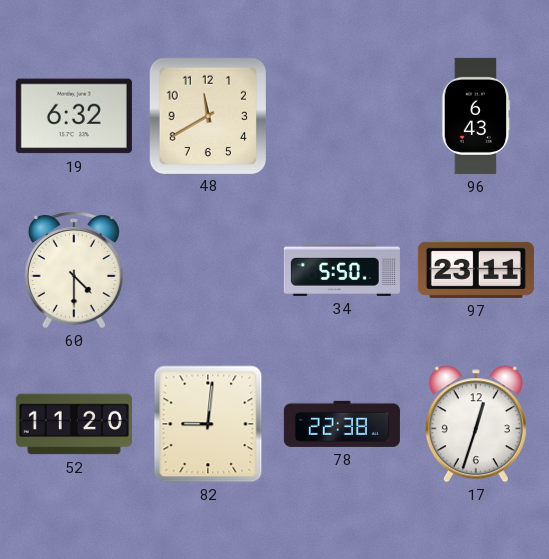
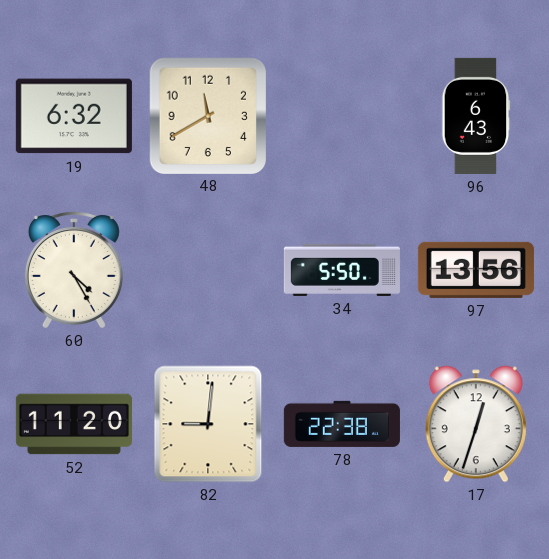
60: 4:30 -> 4:25 (74, 270)
97: 23:11 -> 13:56 (476, 270)
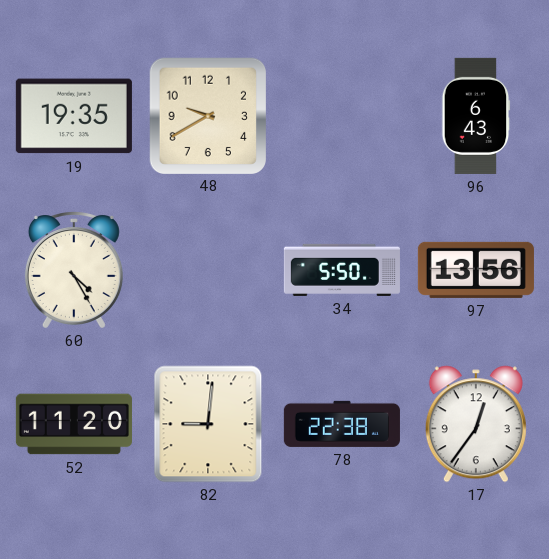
19: 6:32 -> 19:35 (74, 116)
48: 11:40 -> 9:40 (207, 115)
17: 12:33 -> 12:36 (476, 424)
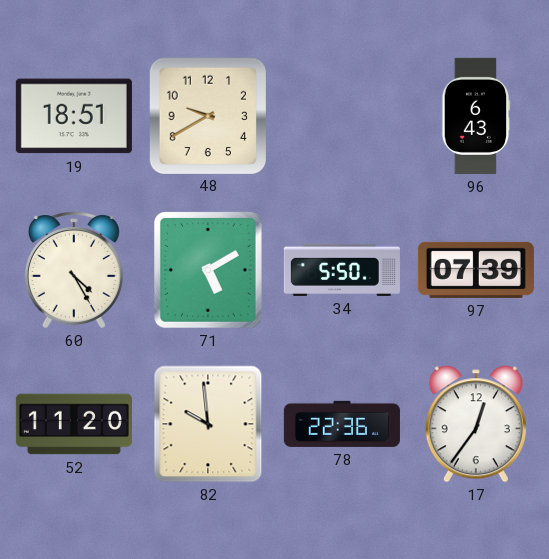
19: 19:35 -> 18:51 (74, 116)
71: none -> 5:10 (208, 270)
97: 13:56 -> 07:39 (476, 270)
82: 9:01 -> 9:59 (208, 424)
78: 22:38 -> 22:36 (342, 424)
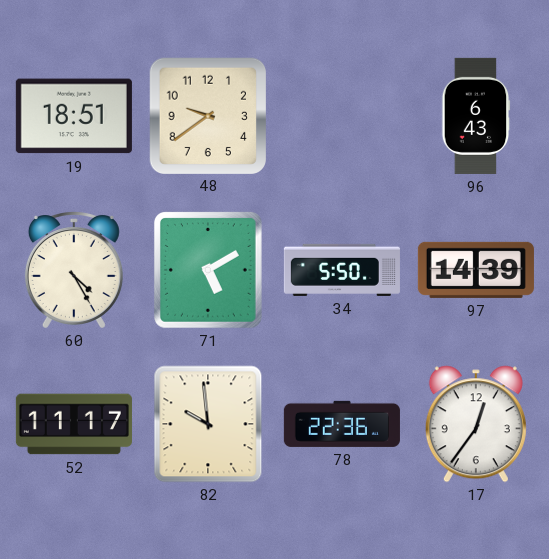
48: 9:40 -> 9:39 (207, 115)
97: 07:39 -> 14:39 (476, 270)
52: 11:20 -> 11:17 (74, 424)
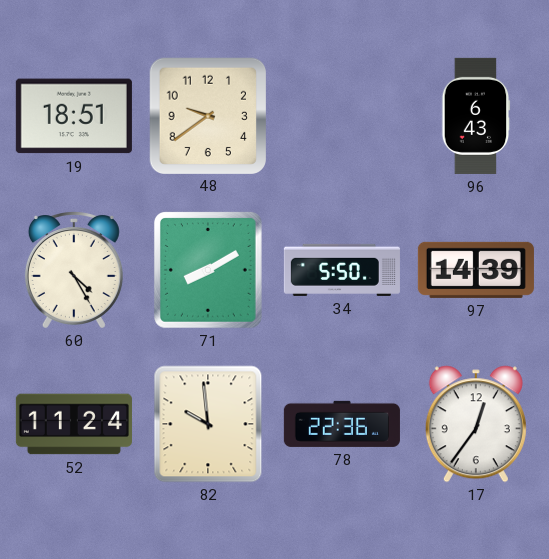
71: 5:10 -> 8:10 (208, 270)
52: 11:17 -> 11:24 (74, 424)
